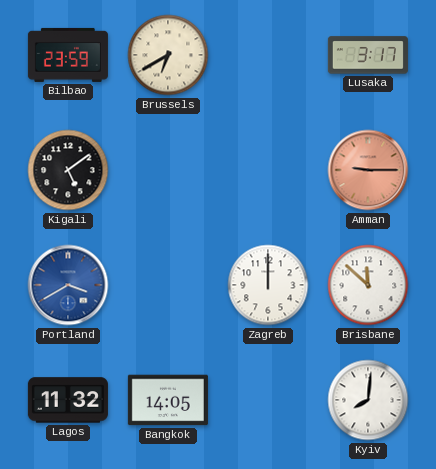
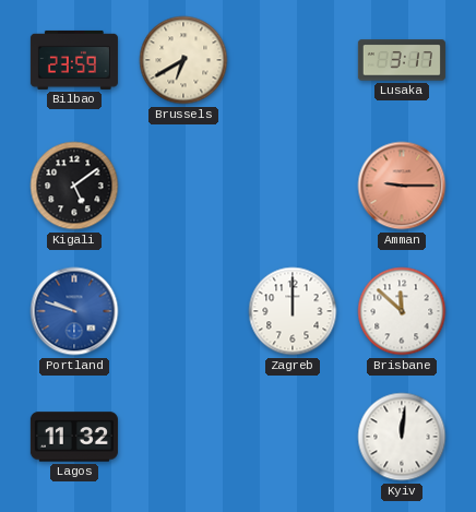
Portland: 3:40 -> 9:48 (74, 311)
Bangkok: 14:05 -> none (168, 400)
Kyiv: 8:01 -> 12:01 (402, 437)
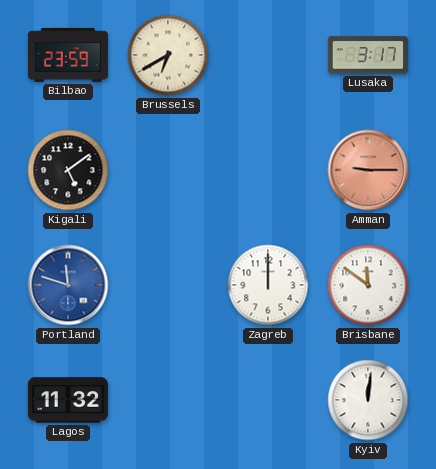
Portland: 9:48 -> 11:48 (68, 285)
Brisbane: 11:52 -> 11:51 (368, 285)
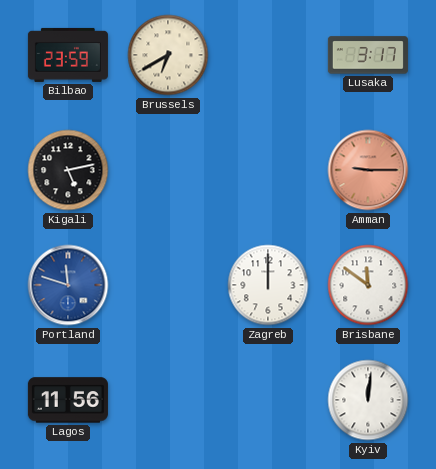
Kigali: 5:09 -> 5:13 (68, 170)
Lagos: 11:32 -> 11:56 (68, 400)
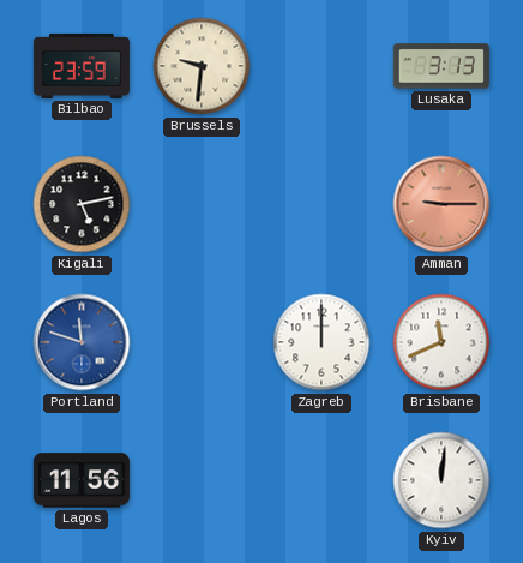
Brussels: 6:40 -> 9:31 (202, 66)
Lusaka: 3:17 -> 3:13 (441, 66)
Brisbane: 11:51 -> 11:41 (441, 342)
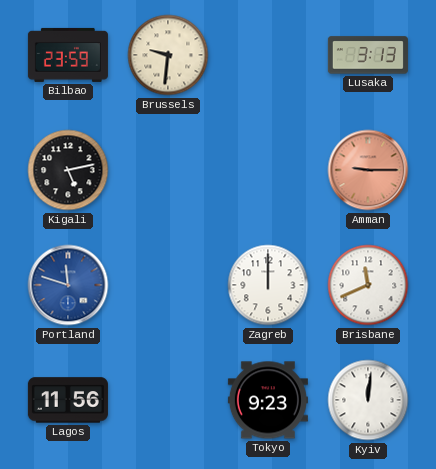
Tokyo: none -> 9:23 (268, 400)
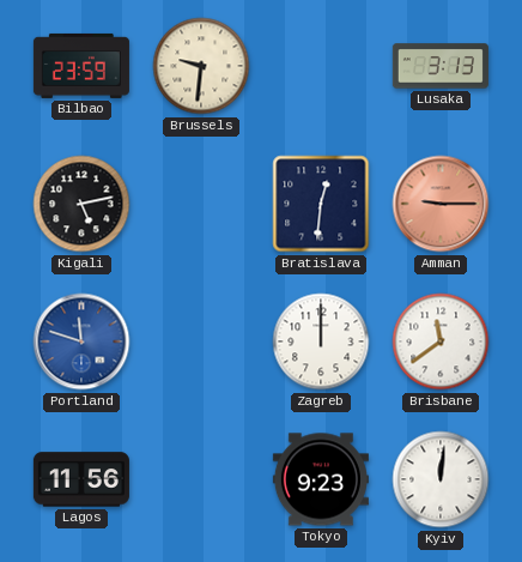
Bratislava: none -> 12:31 (321, 204)
Brisbane: 11:41 -> 11:39 (441, 342)
